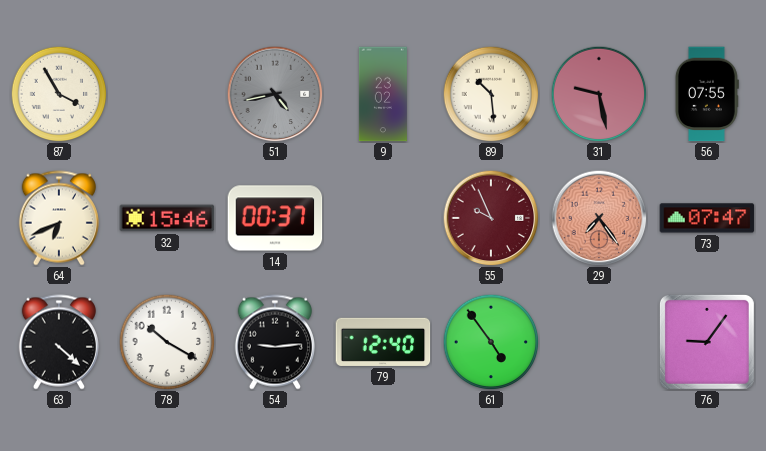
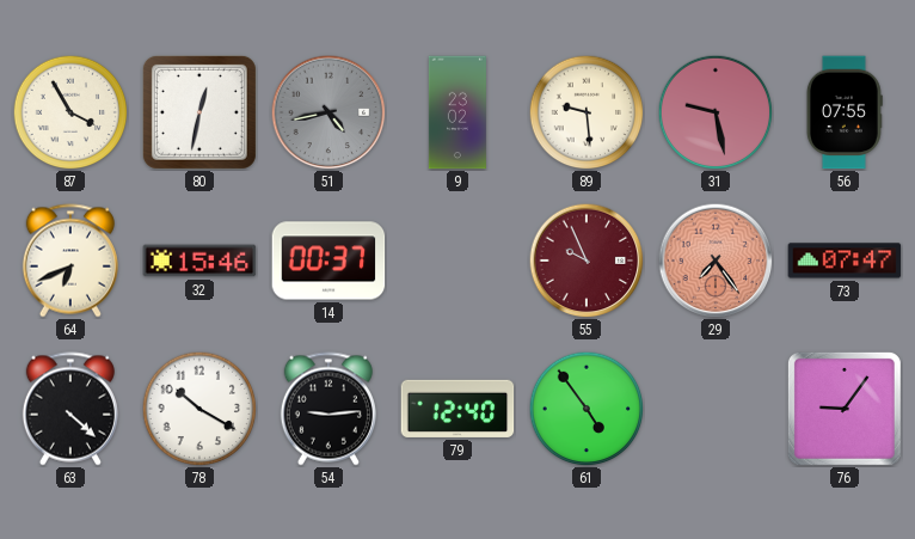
80: none -> 12:32 (199, 112)
89: 10:29 -> 9:29 (587, 112)
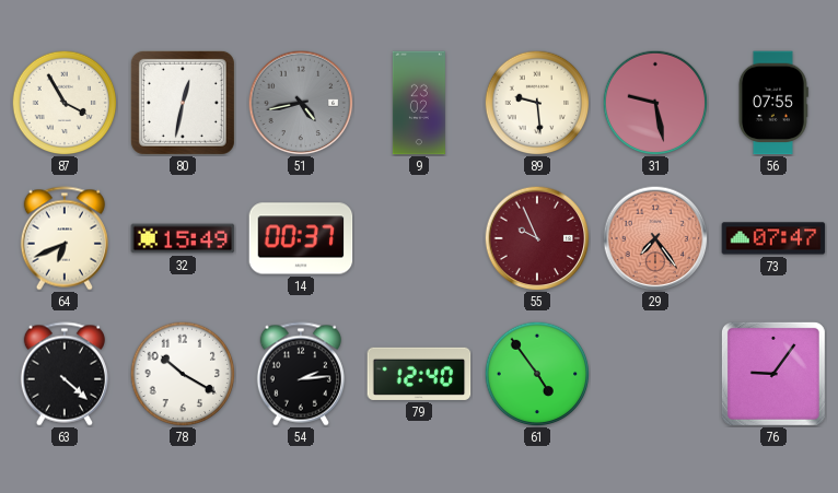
32: 15:46 -> 15:49 (183, 238)
54: 9:14 -> 2:14 (301, 374)
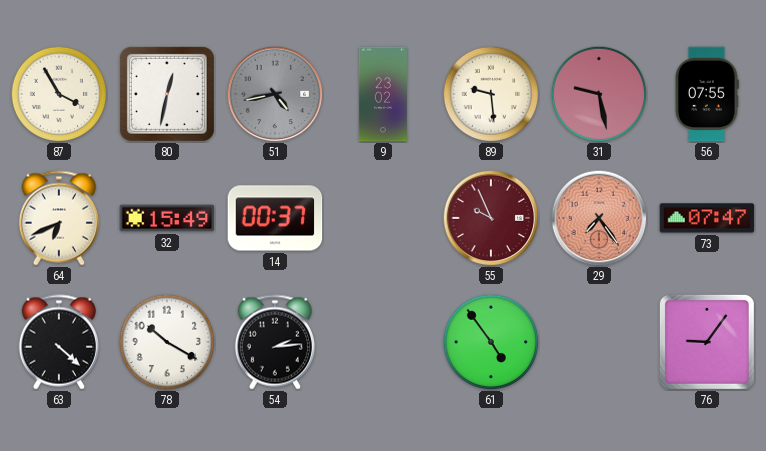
79: 12:40 -> none (419, 374)
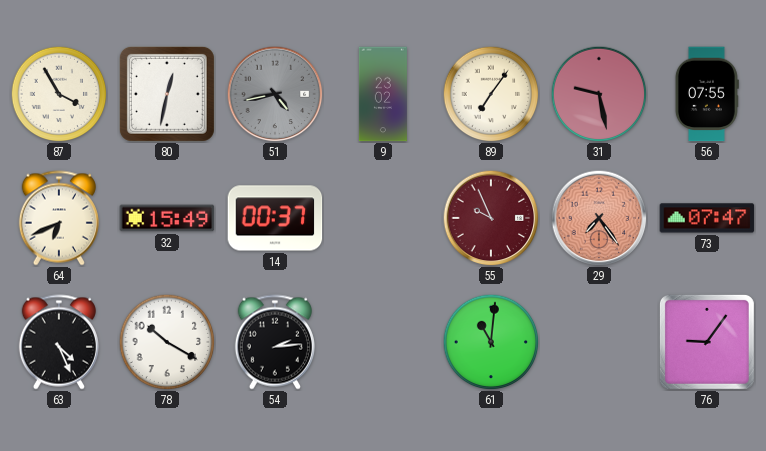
89: 9:29 -> 7:06 (491, 94)
63: 4:22 -> 4:26 (59, 342)
61: 4:54 -> 11:01 (491, 342)
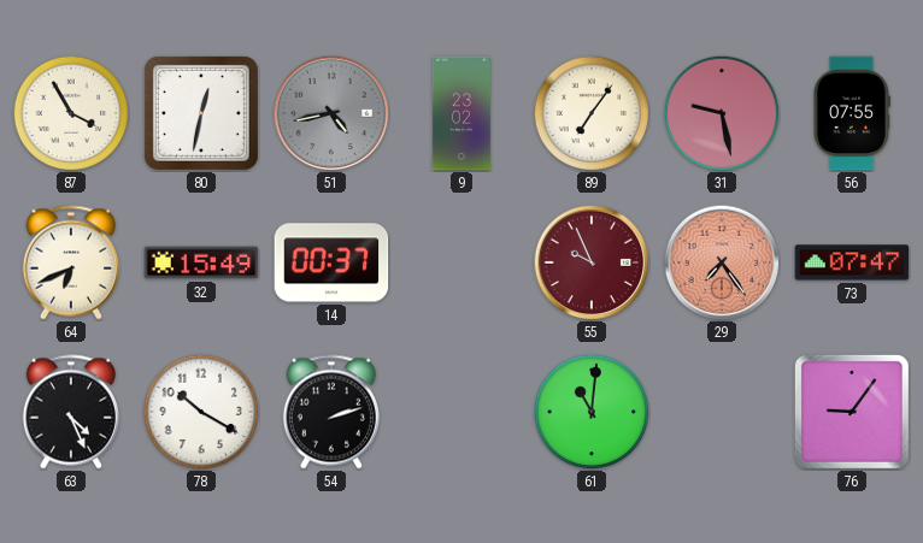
54: 2:14 -> 2:12 (331, 412)
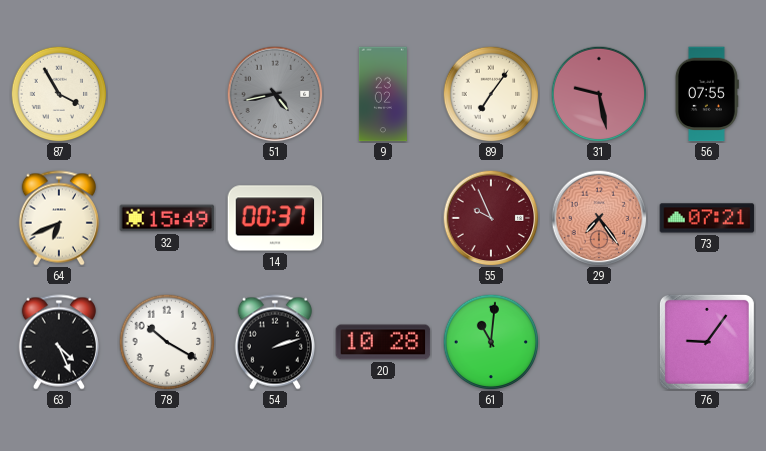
80: 12:32 -> none (201, 113)
73: 07:47 -> 07:21 (707, 218)
20: none -> 10:28 (383, 342)
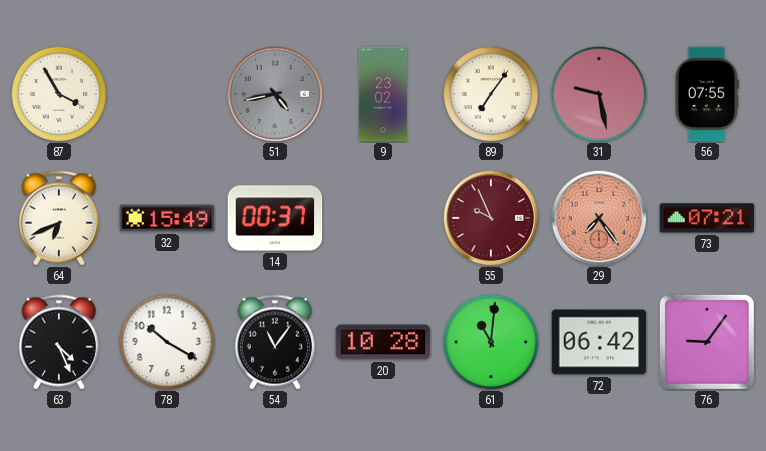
54: 2:12 -> 11:06 (275, 342)
72: none -> 06:42 (599, 342)
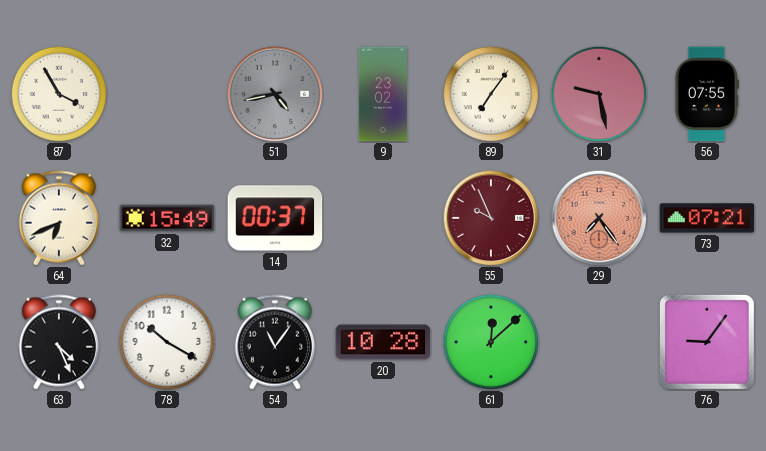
61: 11:01 -> 12:08 (491, 342)
72: 06:42 -> none (599, 342)
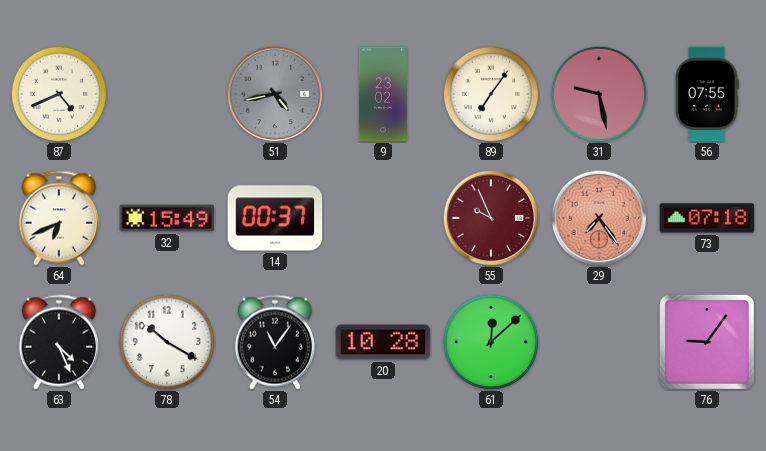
87: 3:55 -> 4:41 (59, 94)
73: 07:21 -> 07:18 (707, 218)
